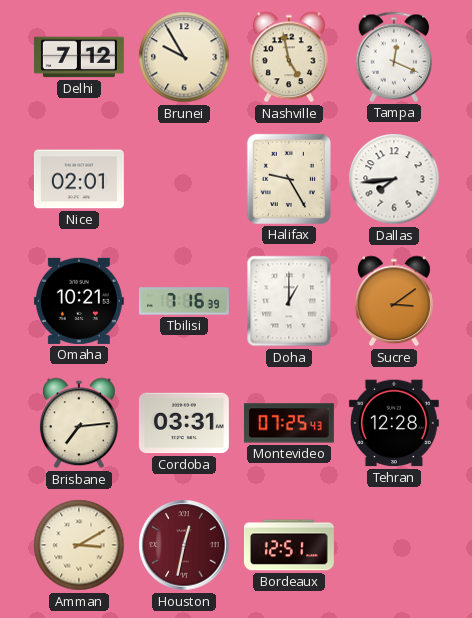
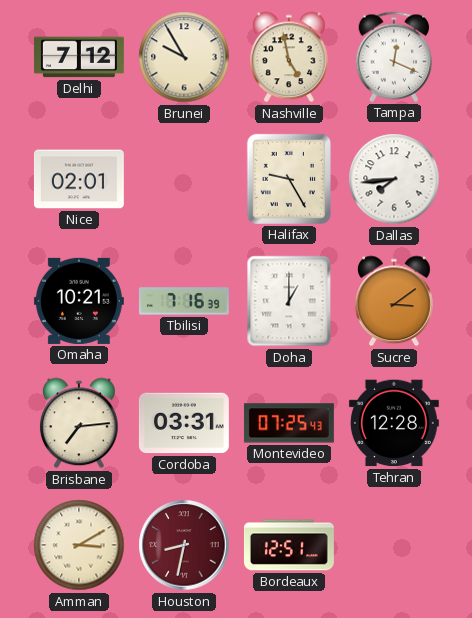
Houston: 12:32 -> 8:32 (184, 545)
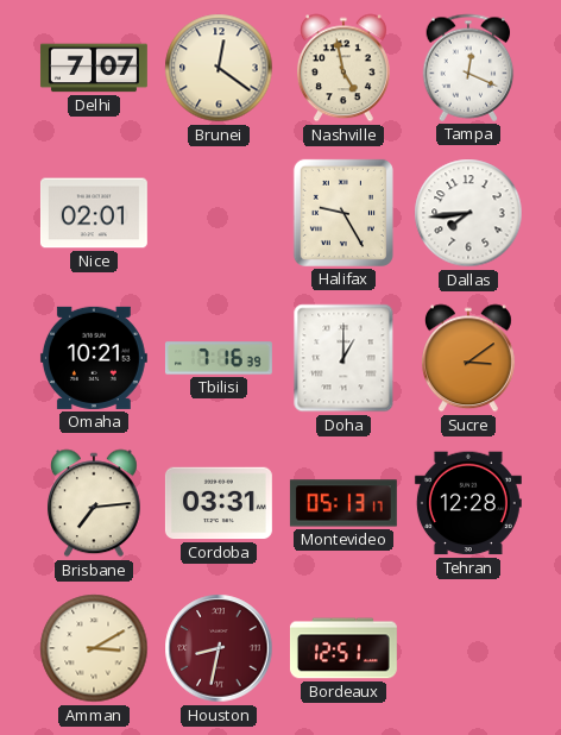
Delhi: 7:12 -> 7:07 (94, 68)
Brunei: 9:55 -> 12:21 (219, 68)
Montevideo: 07:25 -> 05:13 (343, 503)
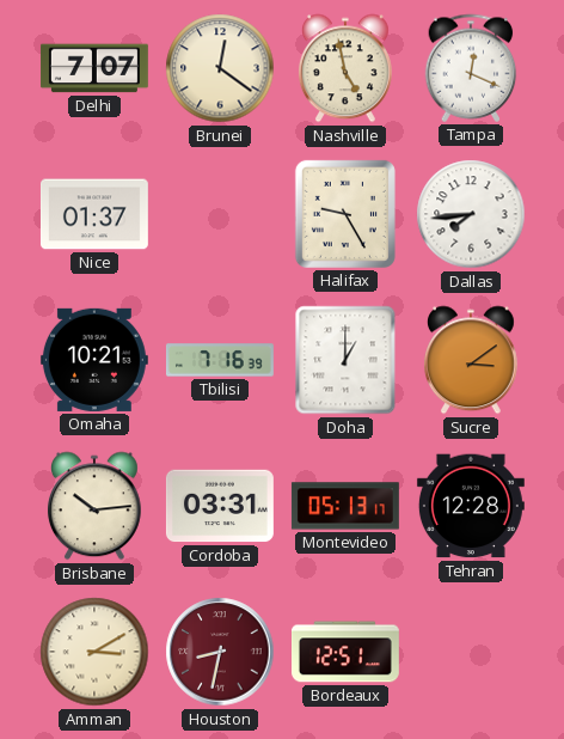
Nice: 02:01 -> 01:37 (94, 214)
Brisbane: 7:14 -> 10:14 (94, 506)
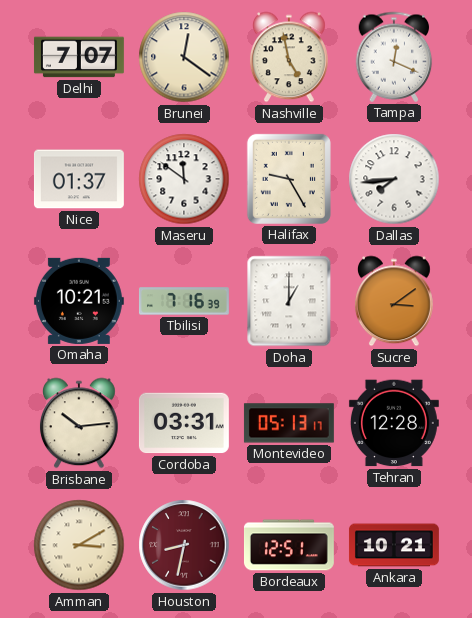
Maseru: none -> 11:51 (184, 179)
Ankara: none -> 10:21 (394, 545)
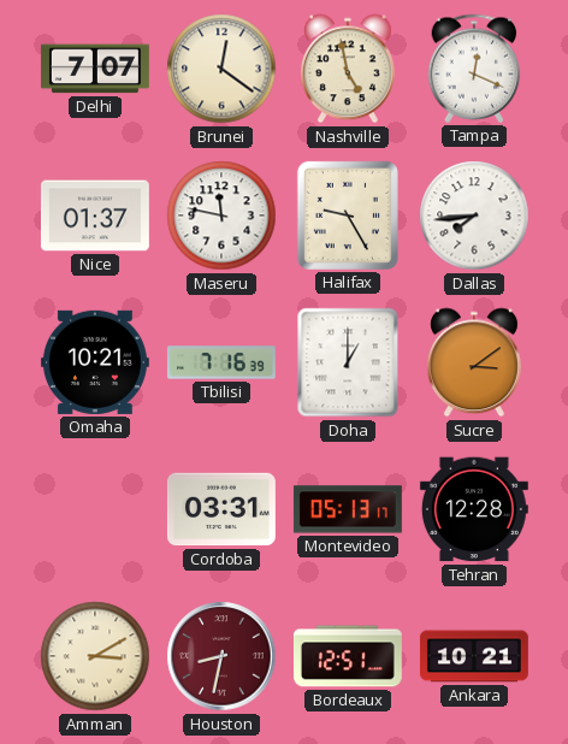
Maseru: 11:51 -> 11:47 (221, 215)
Brisbane: 10:14 -> none (79, 423)
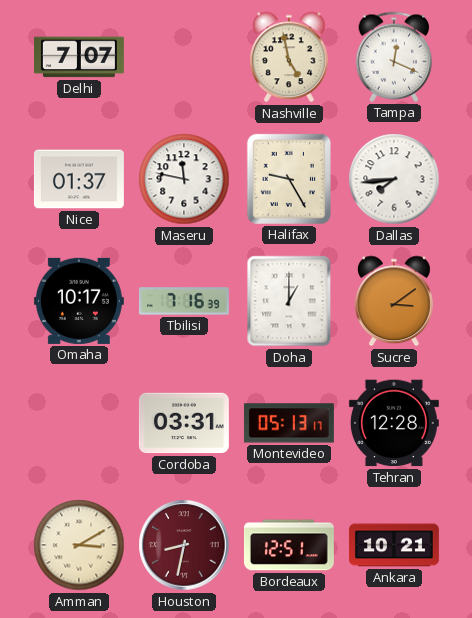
Brunei: 12:21 -> none (221, 69)
Omaha: 10:21 -> 10:17 (79, 301)
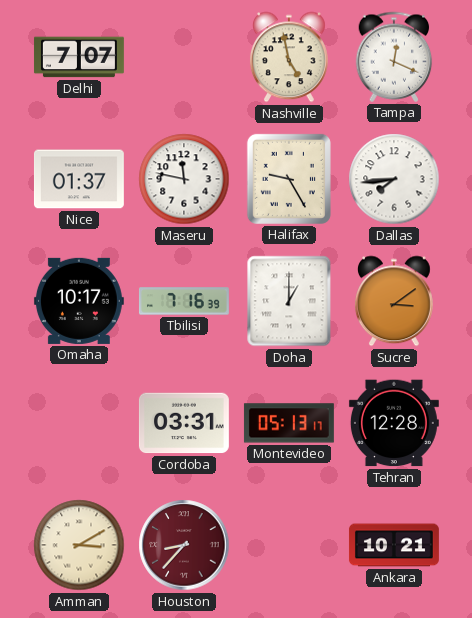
Houston: 8:32 -> 8:37 (184, 545)
Bordeaux: 12:51 -> none (289, 545)
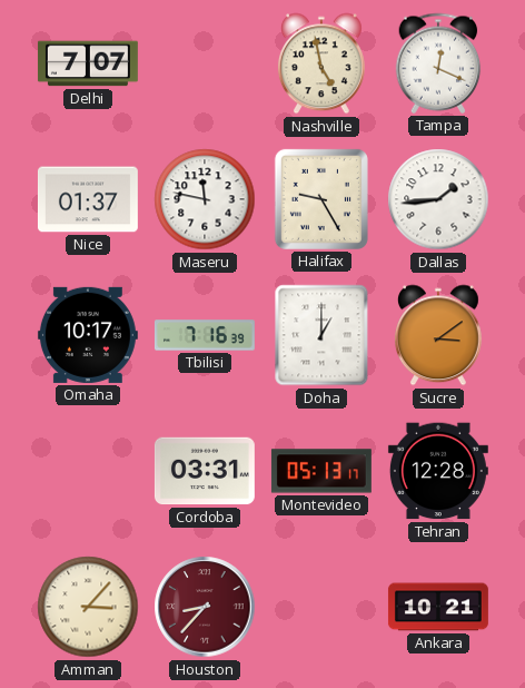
Dallas: 7:44 -> 1:44 (438, 199)
Amman: 3:10 -> 3:07 (88, 607)
